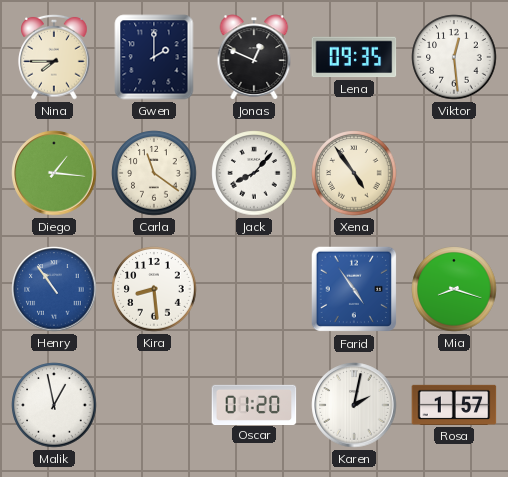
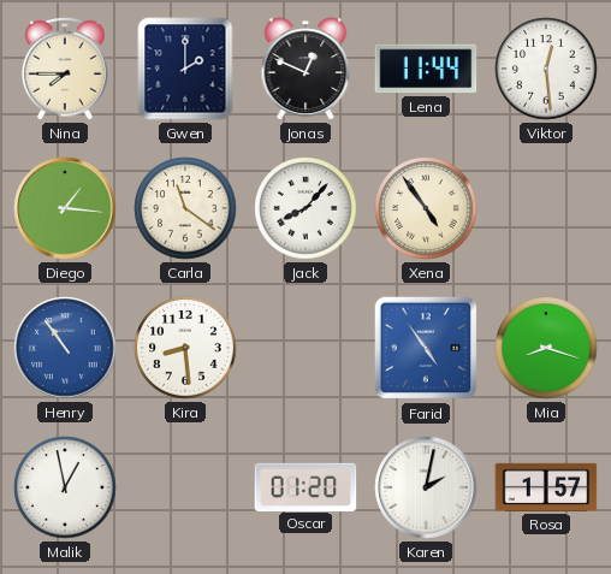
Lena: 09:35 -> 11:44 (426, 69)
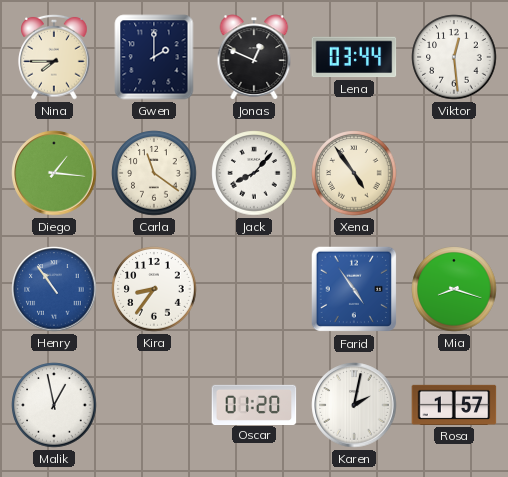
Lena: 11:44 -> 03:44 (354, 57)
Kira: 8:29 -> 8:36 (154, 289)
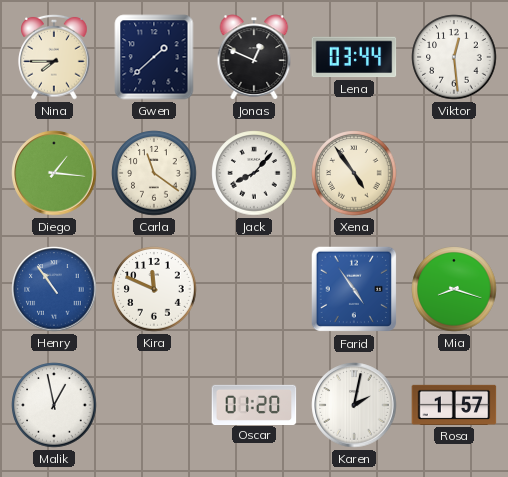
Gwen: 2:00 -> 1:38 (154, 57)
Kira: 8:36 -> 11:49 (154, 289)
